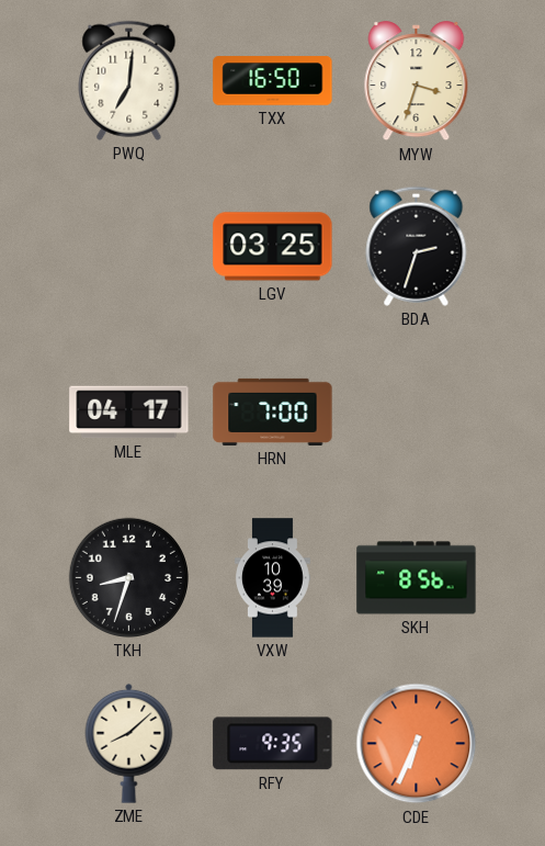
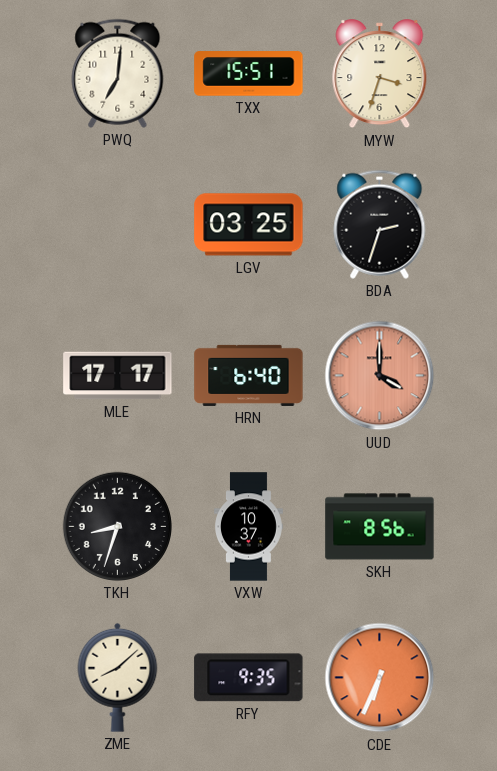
TXX: 16:50 -> 15:51 (249, 74)
MLE: 04:17 -> 17:17 (118, 376)
HRN: 7:00 -> 6:40 (249, 375)
UUD: none -> 4:00 (380, 376)
VXW: 10:39 -> 10:37 (249, 527)
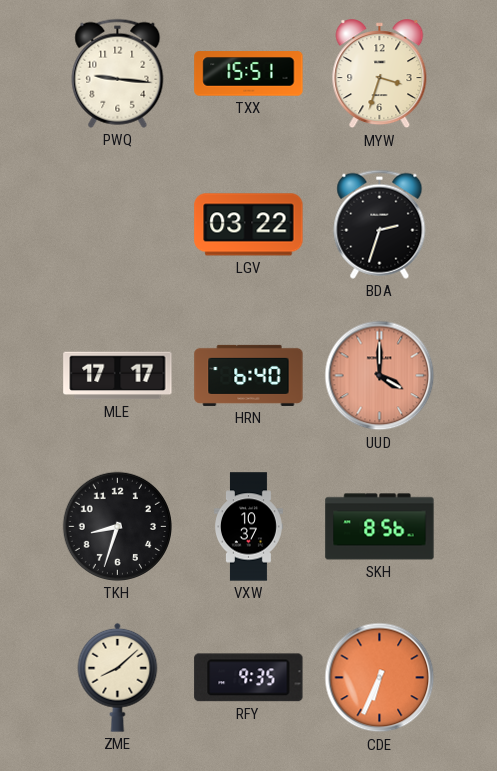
PWQ: 7:01 -> 9:16 (118, 73)
LGV: 03:25 -> 03:22 (249, 225)
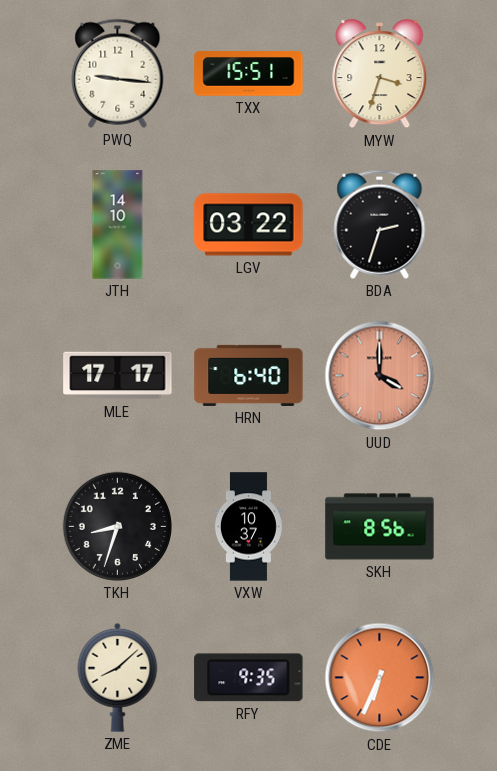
JTH: none -> 14:10 (118, 225)
